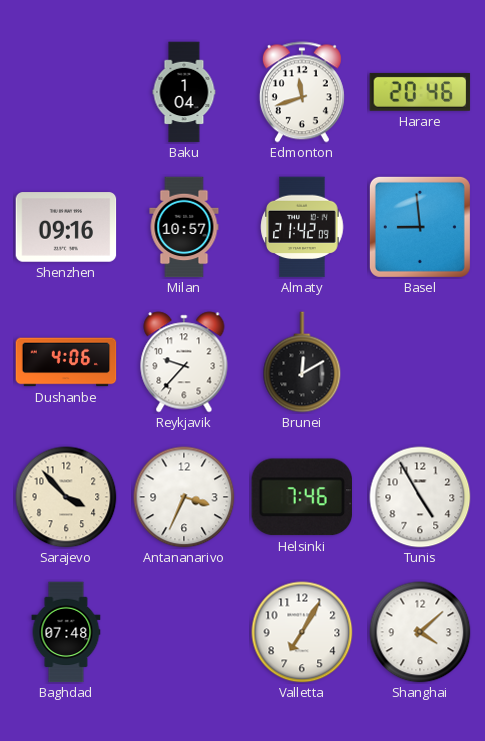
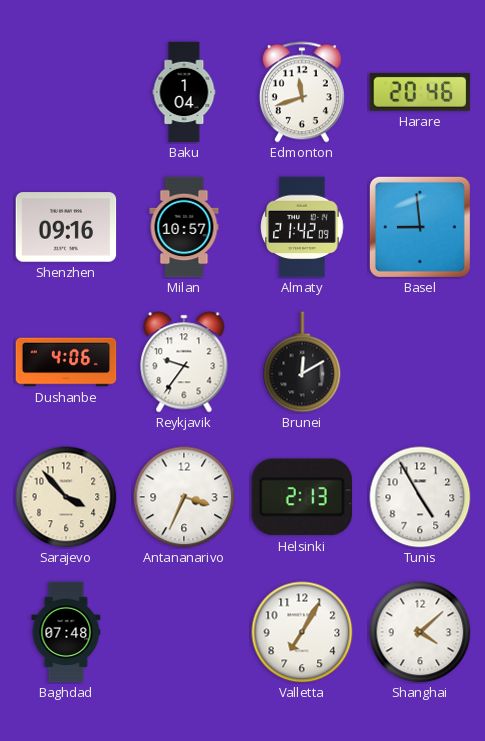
Reykjavik: 9:37 -> 9:36 (184, 362)
Helsinki: 7:46 -> 2:13 (301, 497)
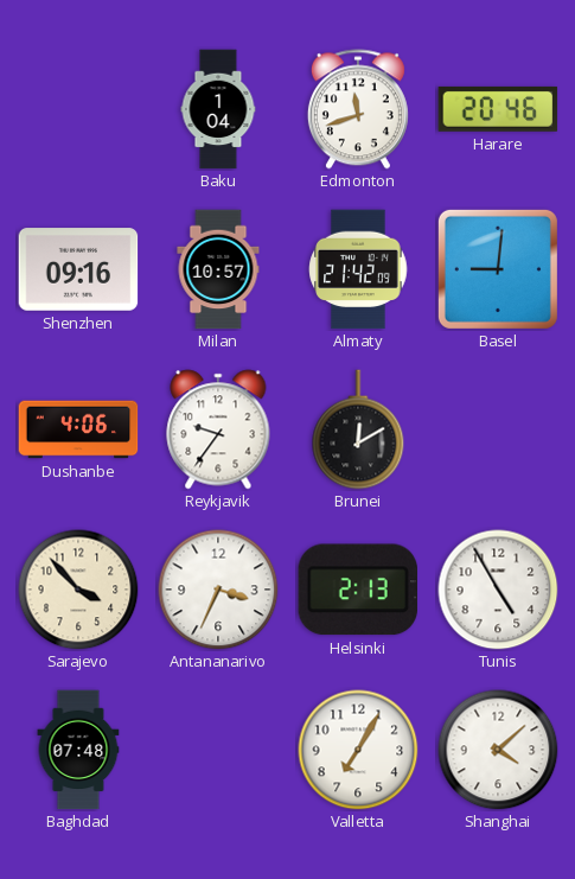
Basel: 8:59 -> 9:01 (498, 269)
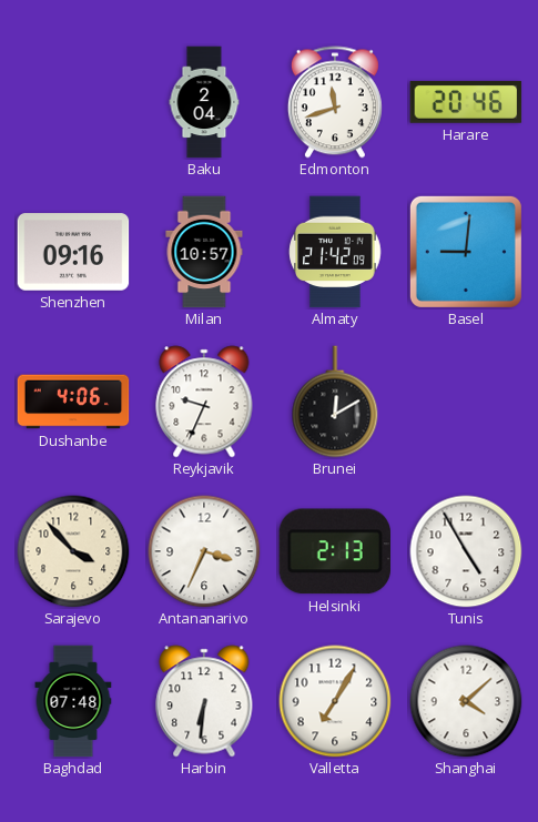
Baku: 1:04 -> 2:04 (204, 102)
Reykjavik: 9:36 -> 9:34 (204, 402)
Harbin: none -> 6:31 (204, 701)
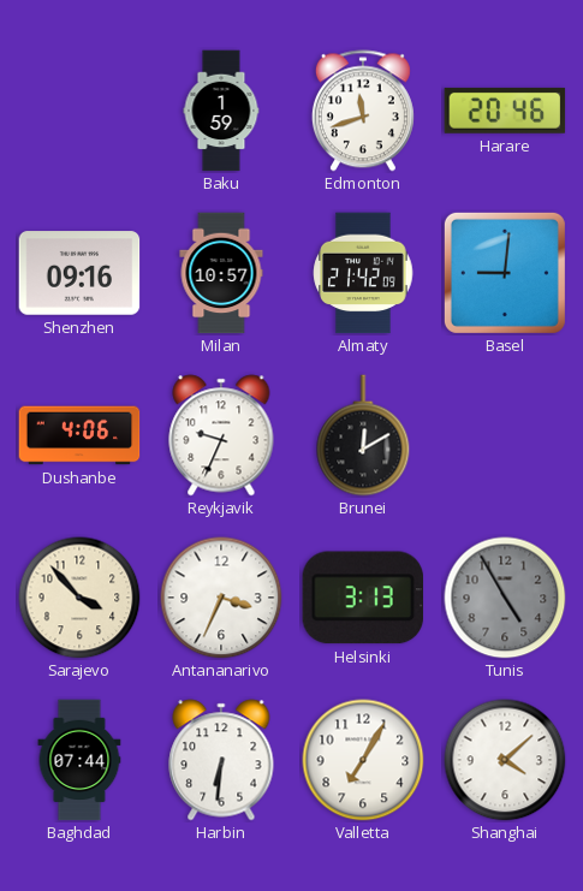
Baku: 2:04 -> 1:59 (221, 111)
Helsinki: 2:13 -> 3:13 (362, 598)
Tunis dial: white -> grey (505, 598)
Baghdad: 07:48 -> 07:44 (79, 760)
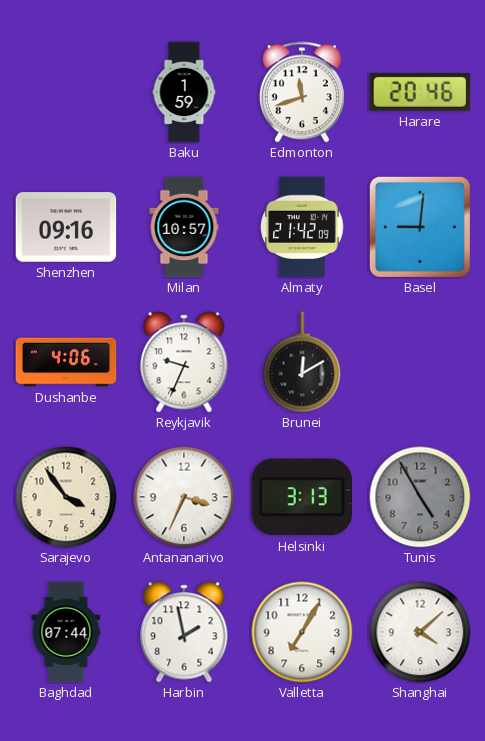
Sarajevo: 3:53 -> 3:54 (66, 497)
Harbin: 6:31 -> 1:58 (184, 632)
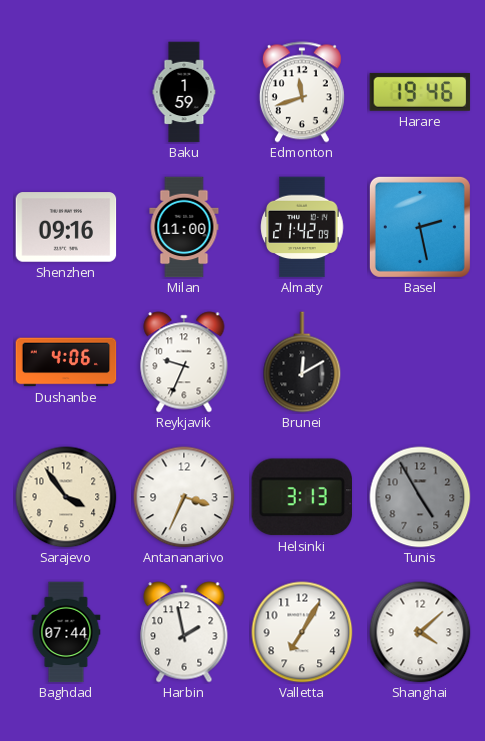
Harare: 20:46 -> 19:46 (420, 92)
Milan: 10:57 -> 11:00 (184, 227)
Basel: 9:01 -> 2:28 (420, 227)
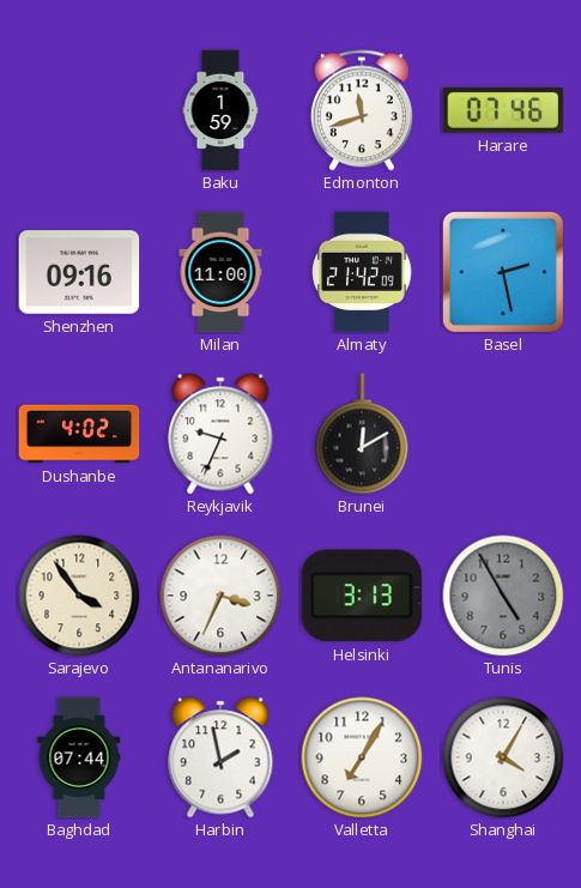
Harare: 19:46 -> 07:46 (503, 110)
Dushanbe: 4:06 -> 4:02 (79, 434)
Shanghai: 4:08 -> 4:05 (503, 757)
